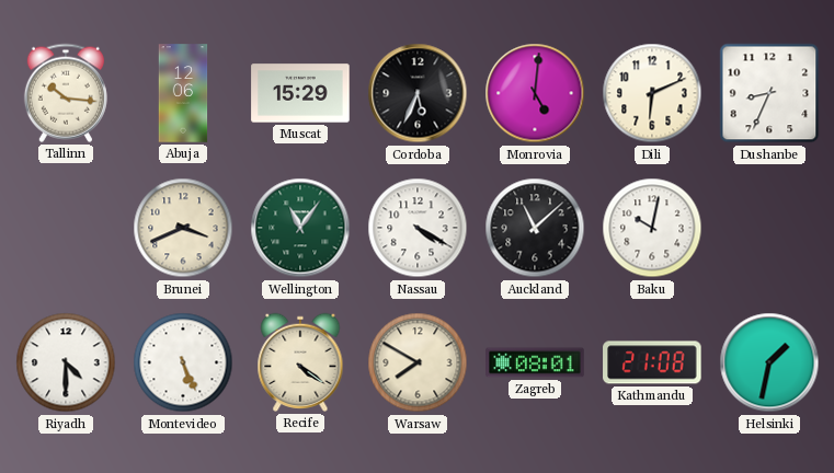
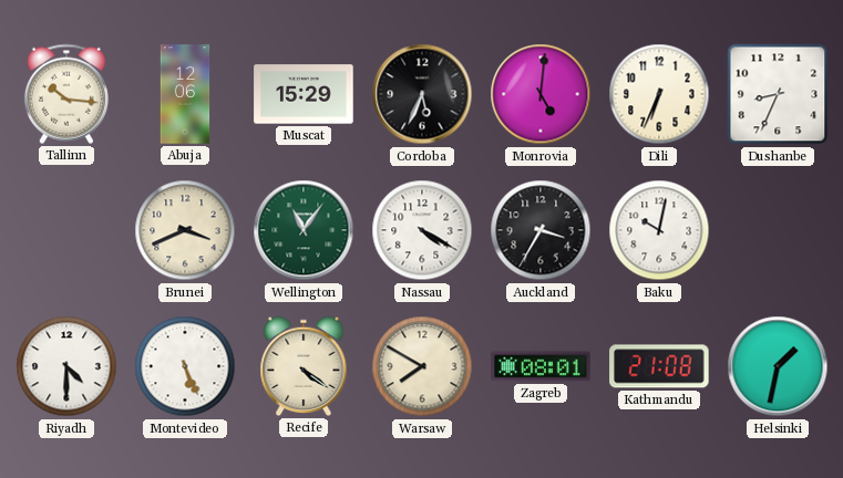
Dili: 6:11 -> 6:34 (659, 94)
Auckland: 11:08 -> 3:35 (541, 230)
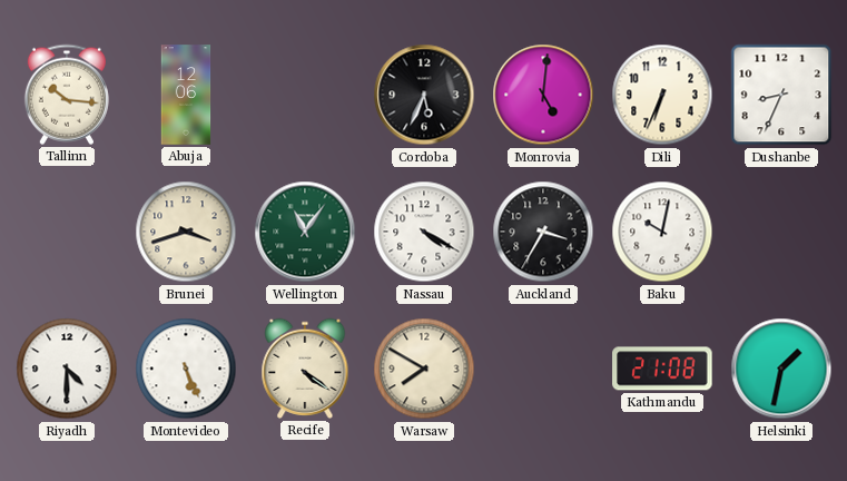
Muscat: 15:29 -> none (304, 94)
Brunei: 3:41 -> 3:42 (186, 232)
Zagreb: 08:01 -> none (541, 366)
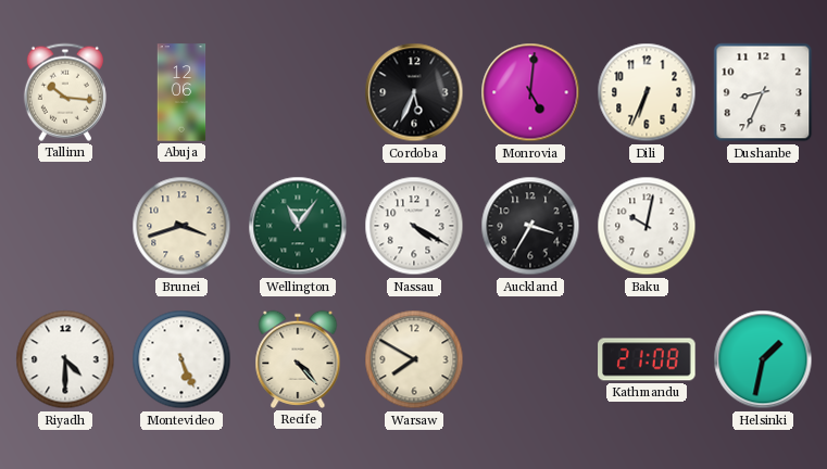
Recife: 4:21 -> 4:23 (298, 359)
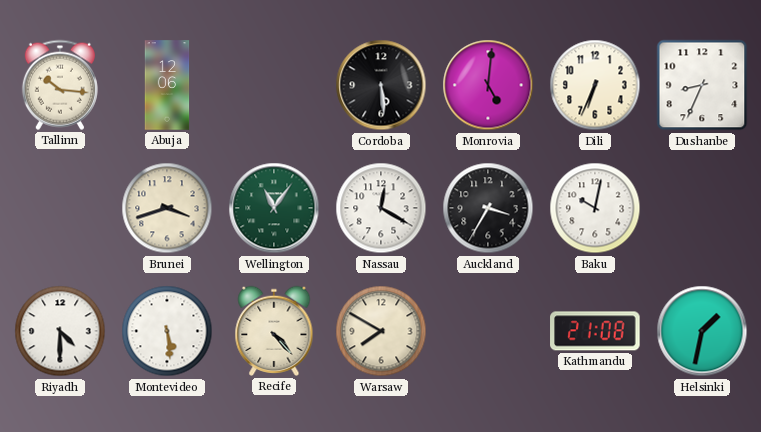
Cordoba: 5:34 -> 5:29 (381, 85)
Nassau: 4:20 -> 12:20 (381, 208)
Montevideo: 5:26 -> 5:29 (167, 331)
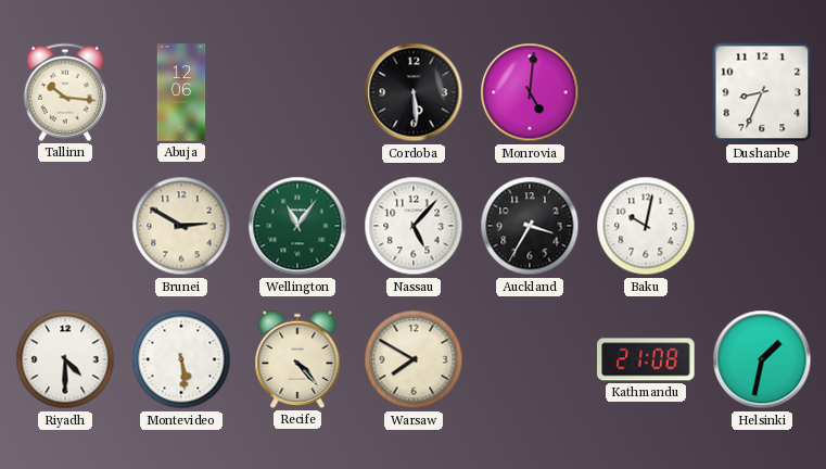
Dili: 6:34 -> none (595, 85)
Brunei: 3:42 -> 2:50 (181, 226)
Nassau: 12:20 -> 5:07 (414, 226)
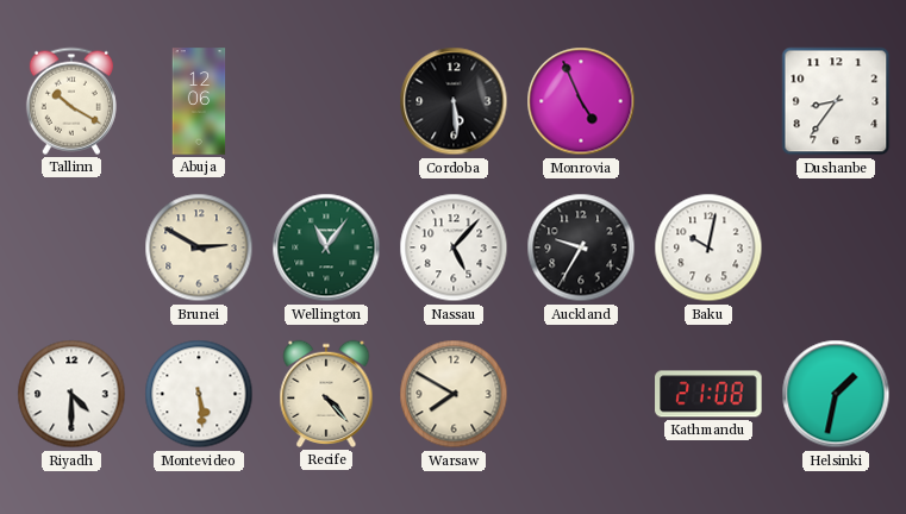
Tallinn: 10:16 -> 10:20 (71, 101)
Monrovia: 5:01 -> 4:56 (581, 101)
Dushanbe: 8:34 -> 8:36 (836, 101)
Auckland: 3:35 -> 9:35 (581, 247)
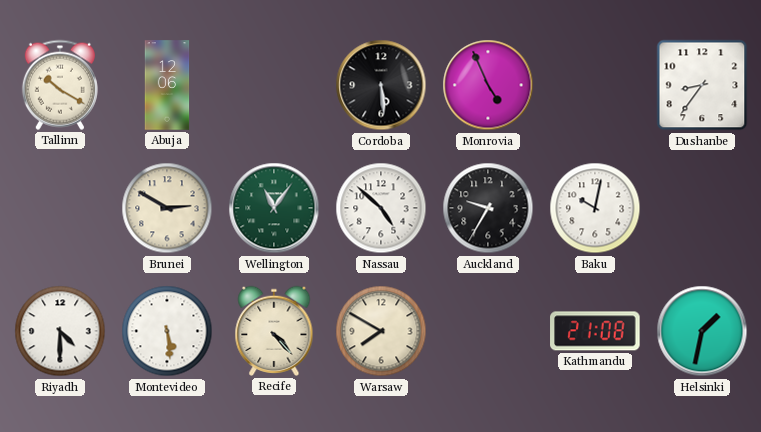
Nassau: 5:07 -> 4:52 (381, 208)
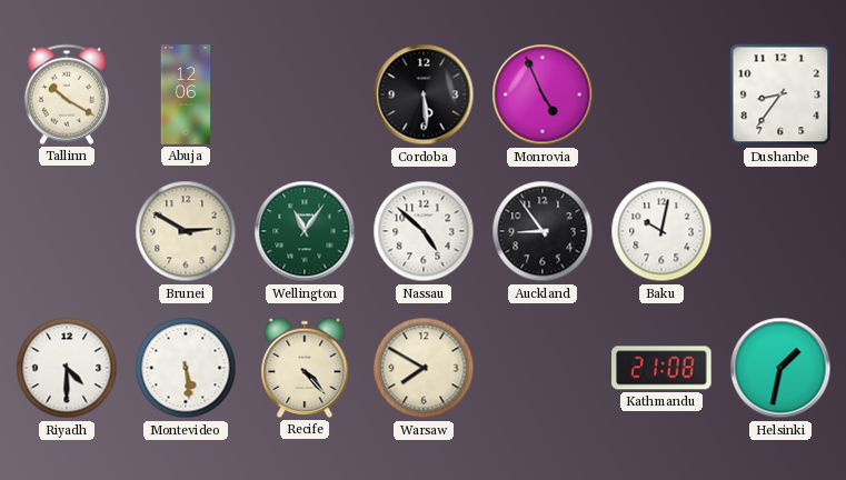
Auckland: 9:35 -> 8:54 (543, 231)
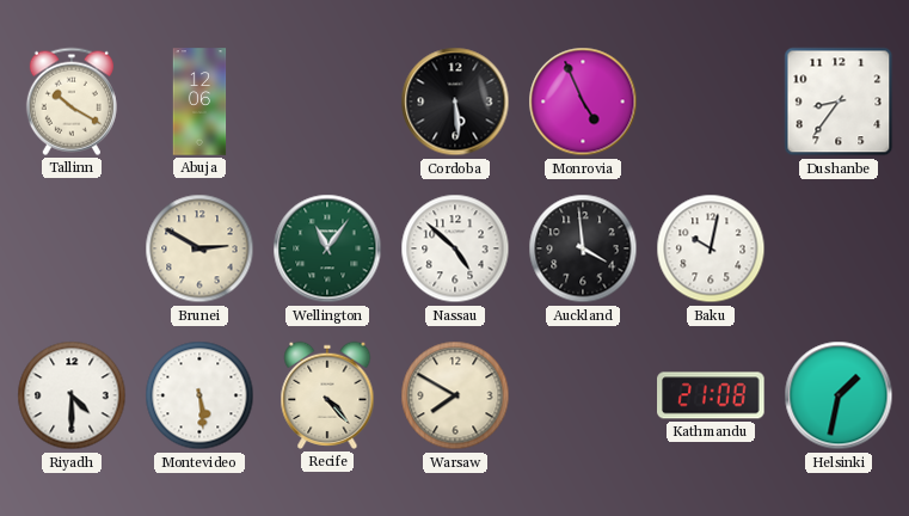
Auckland: 8:54 -> 3:59 (583, 248)
